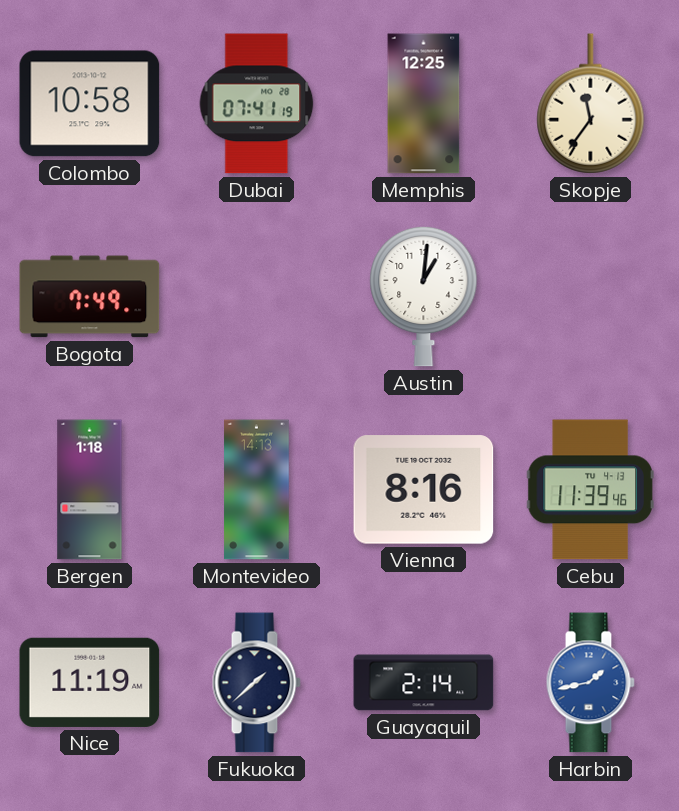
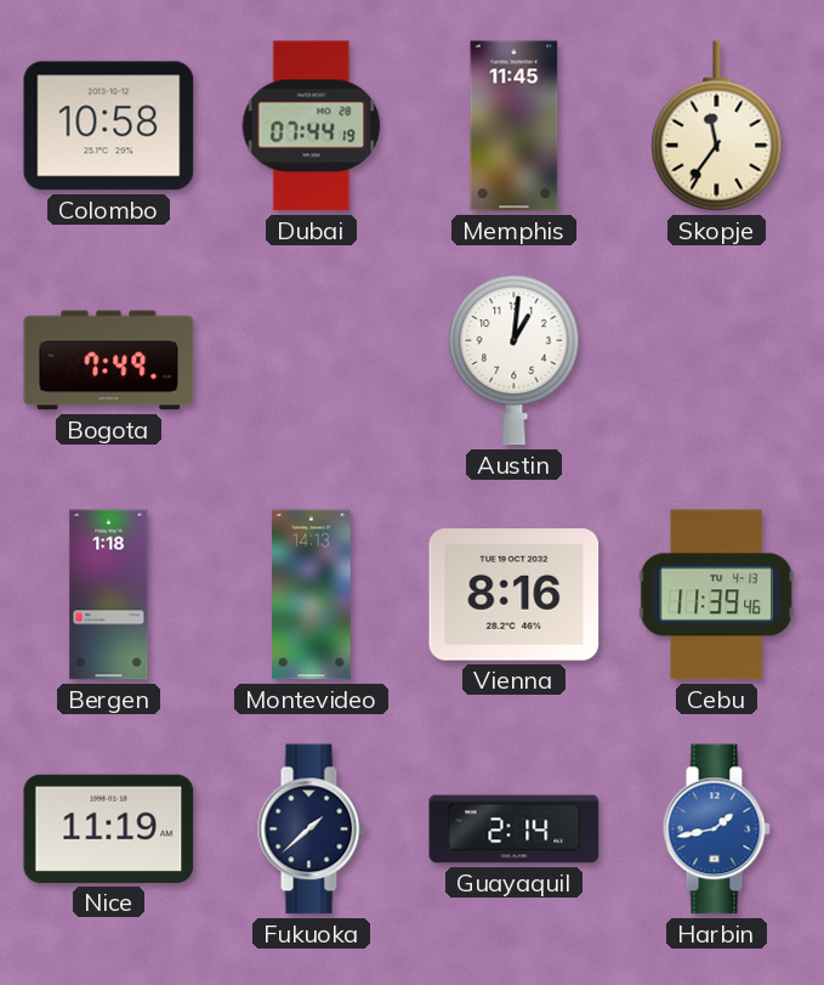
Dubai: 07:41 -> 07:44 (312, 126)
Memphis: 12:25 -> 11:45 (515, 126)
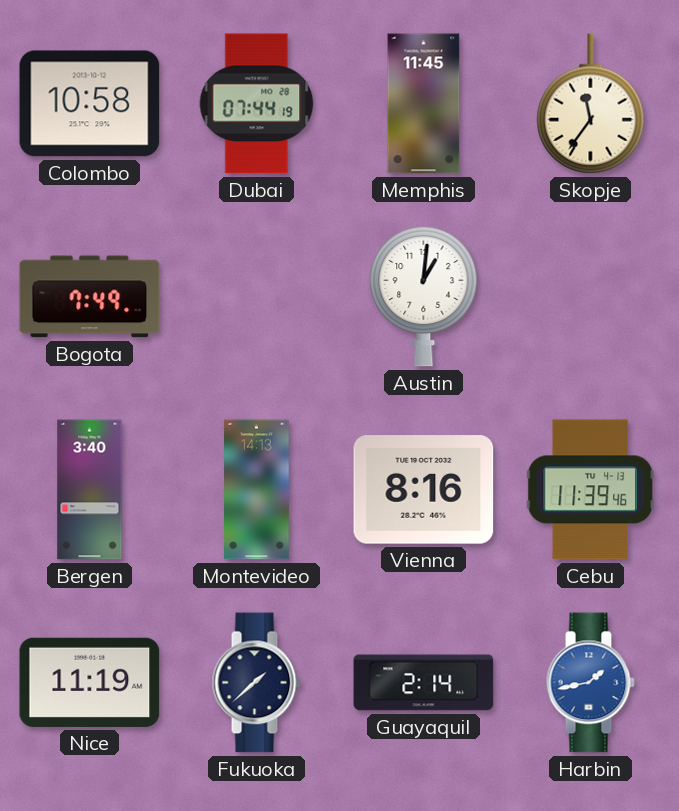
Bergen: 1:18 -> 3:40 (90, 490)
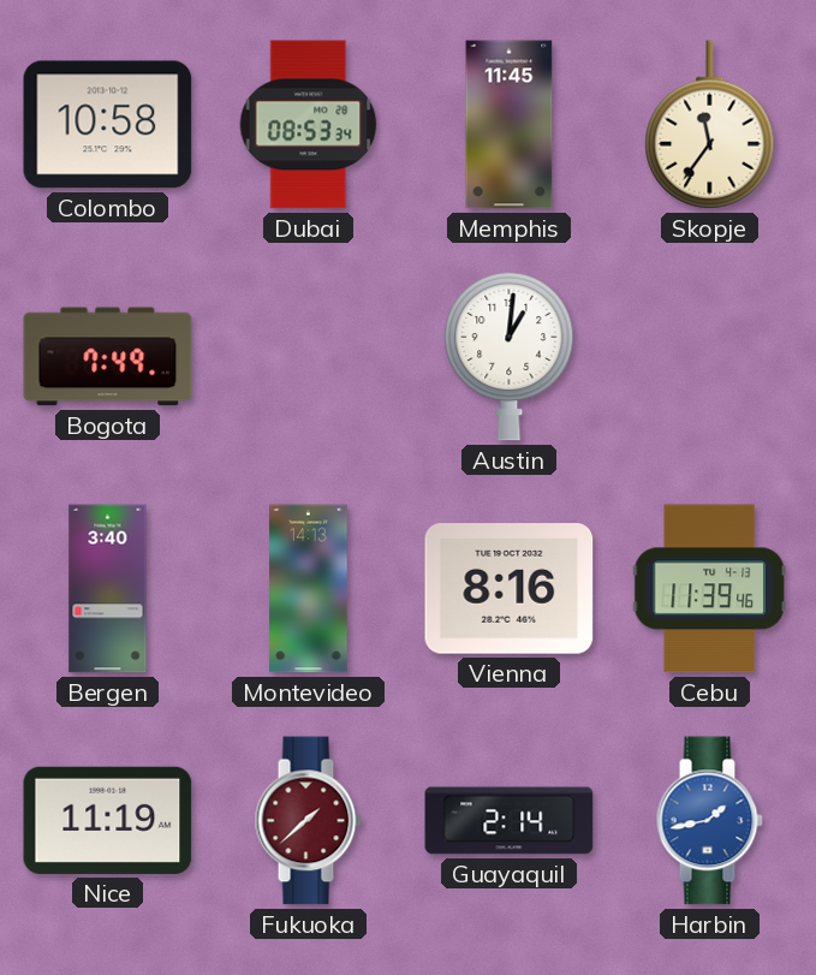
Dubai: 07:44 -> 08:53 (309, 125)
Fukuoka dial: navy -> burgundy (308, 821)
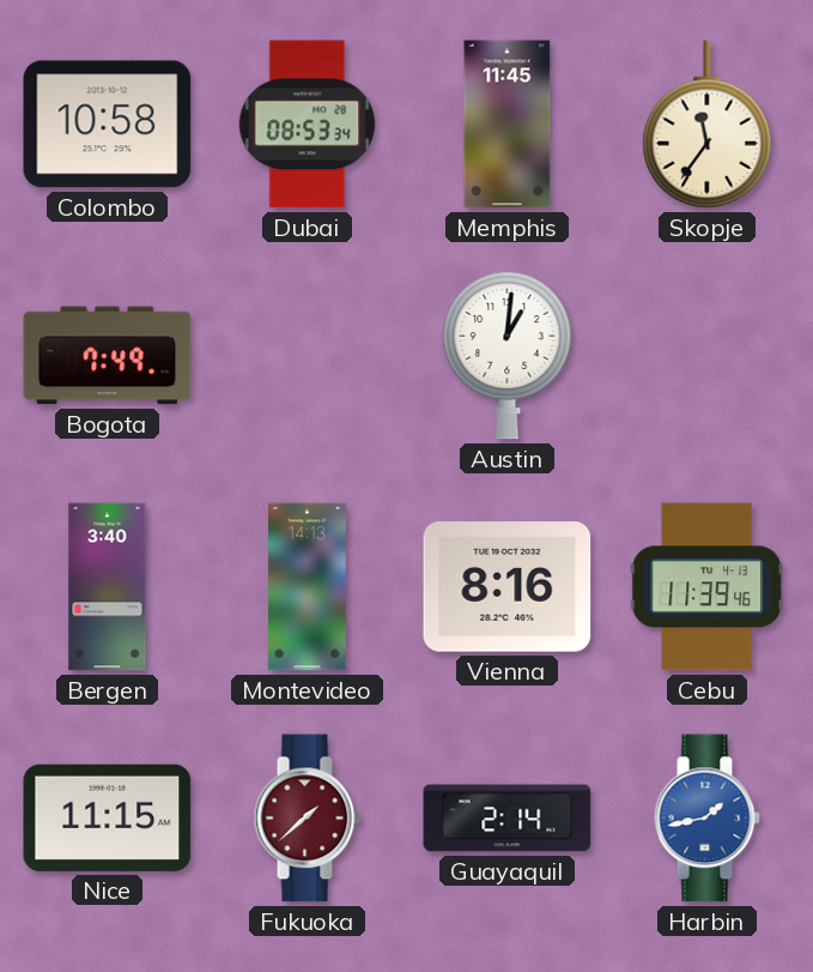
Nice: 11:19 -> 11:15 (108, 817)
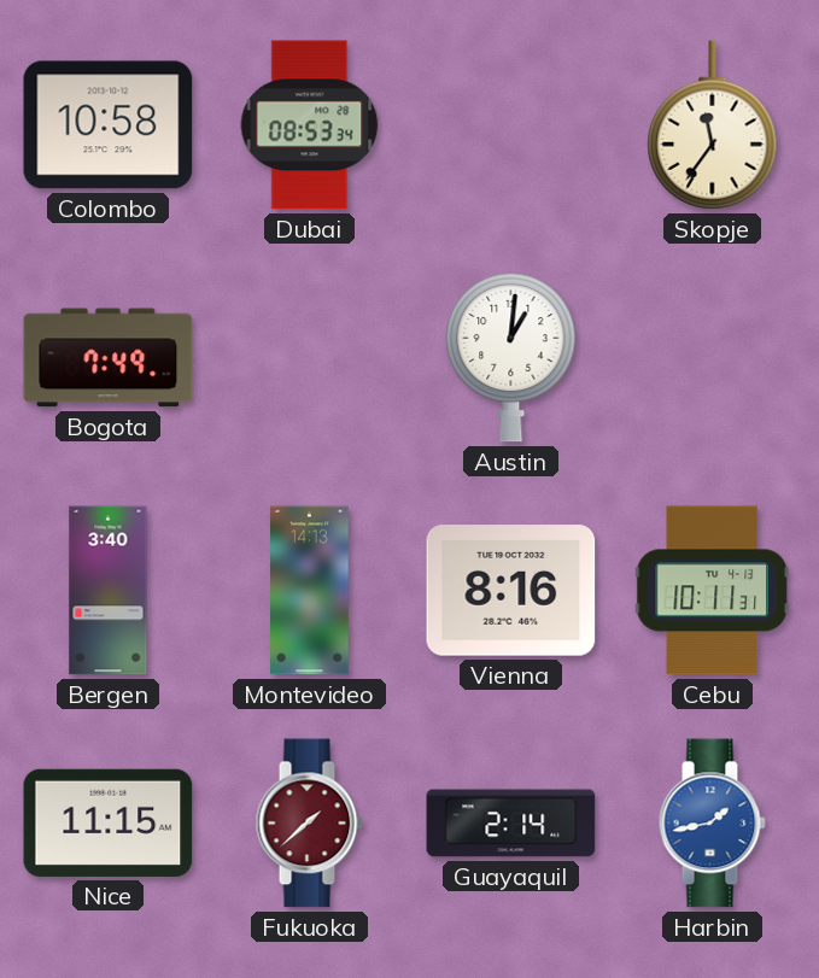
Memphis: 11:45 -> none (508, 125)
Cebu: 11:39 -> 10:11 (712, 591)
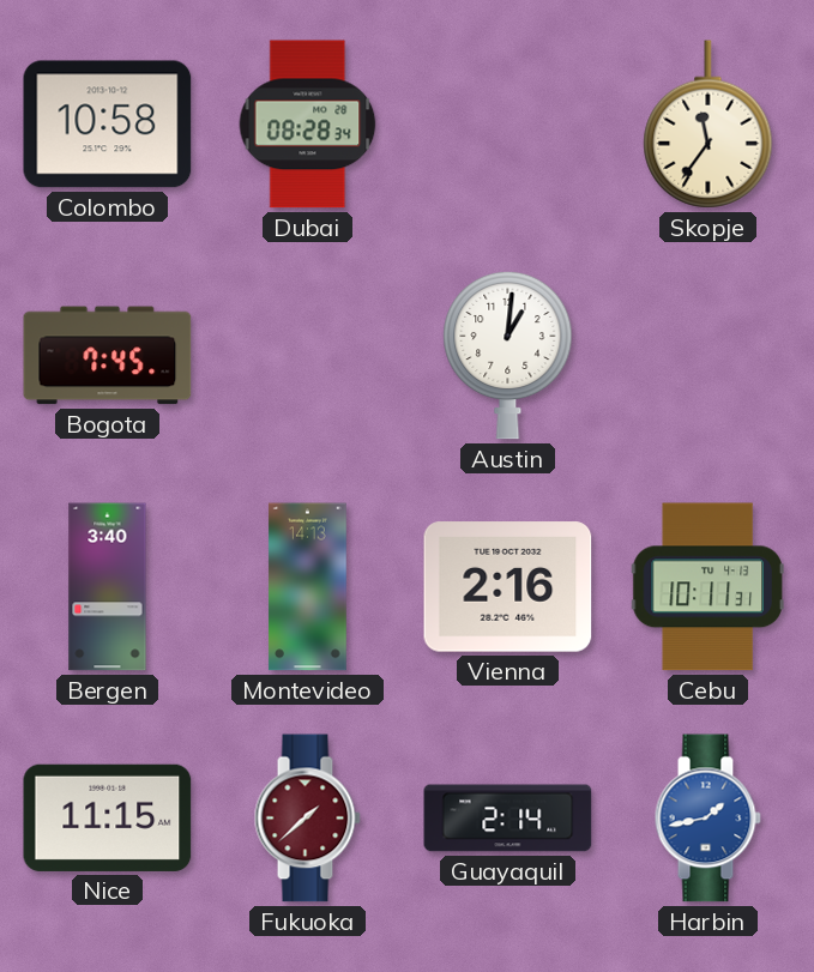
Dubai: 08:53 -> 08:28 (308, 125)
Bogota: 7:49 -> 7:45 (108, 356)
Vienna: 8:16 -> 2:16 (508, 587)
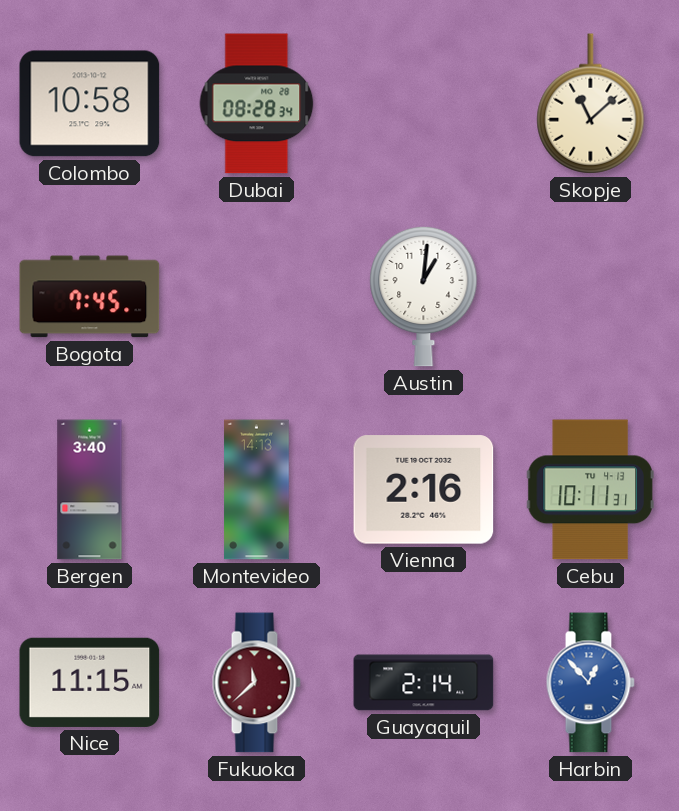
Skopje: 11:36 -> 11:08 (591, 104)
Fukuoka: 1:38 -> 11:38 (256, 683)
Harbin: 1:43 -> 12:53 (590, 683)
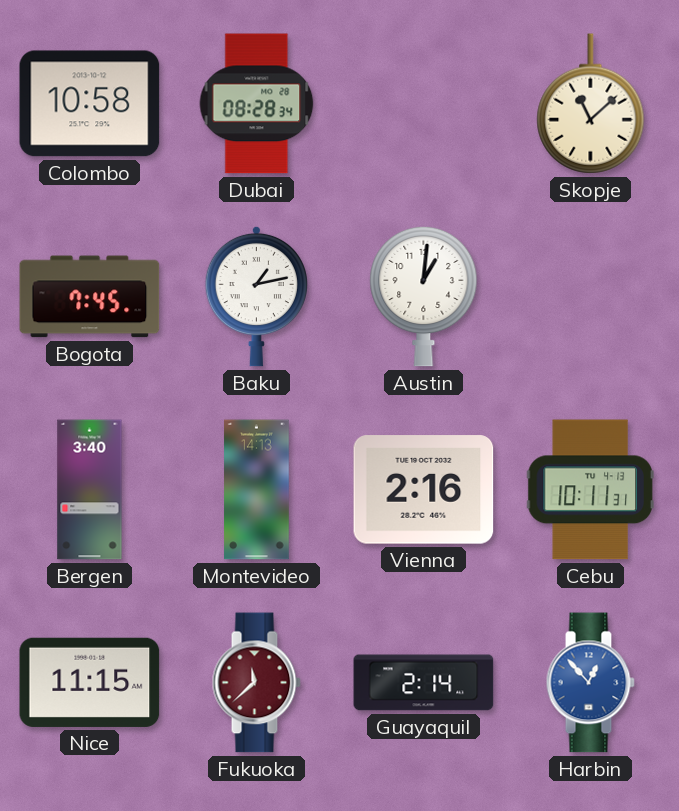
Baku: none -> 1:13 (256, 296)
